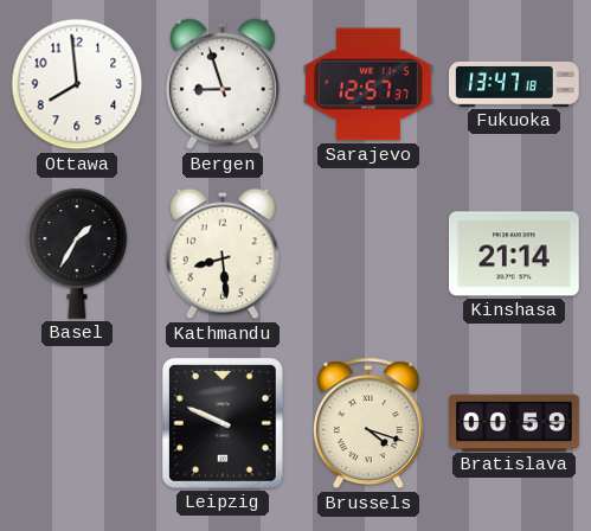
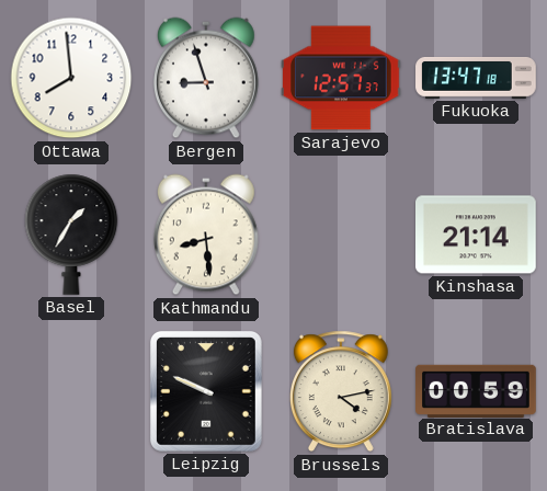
Brussels: 4:18 -> 4:13 (341, 391)
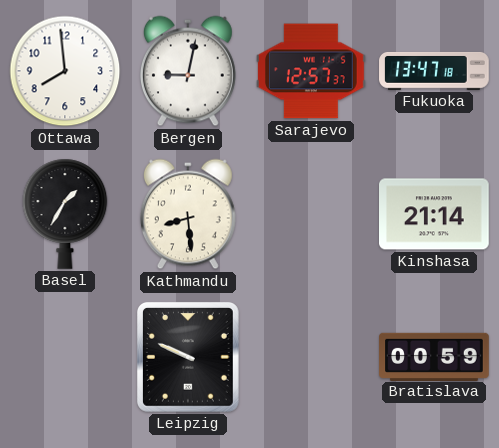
Bergen: 8:57 -> 9:02 (188, 71)
Brussels: 4:13 -> none (341, 391)
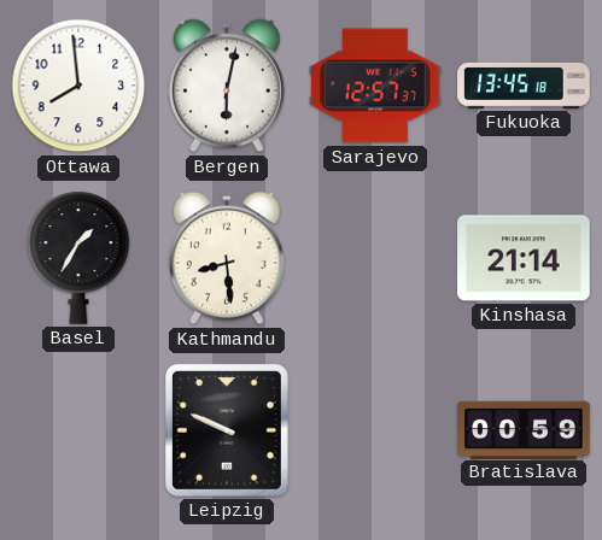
Bergen: 9:02 -> 6:02 (227, 86)
Fukuoka: 13:47 -> 13:45 (524, 86)
